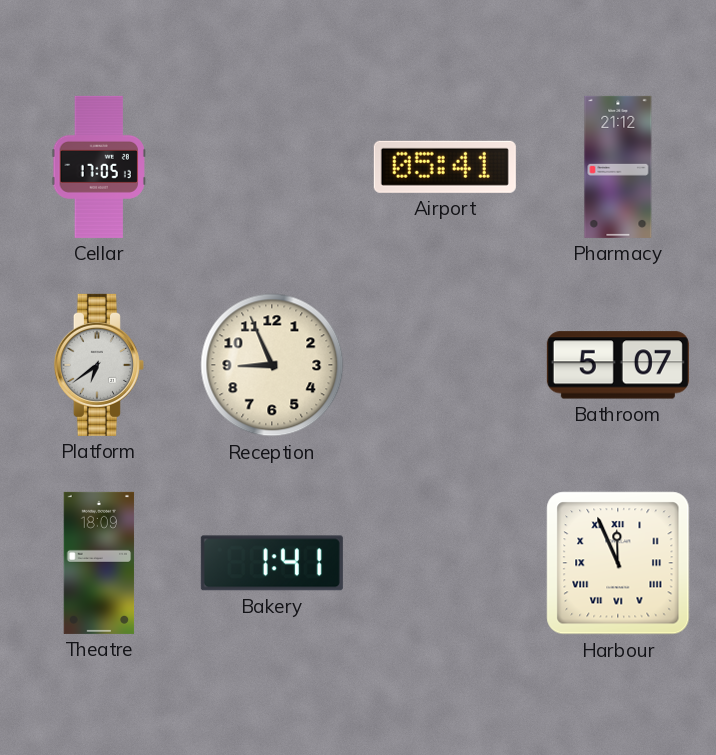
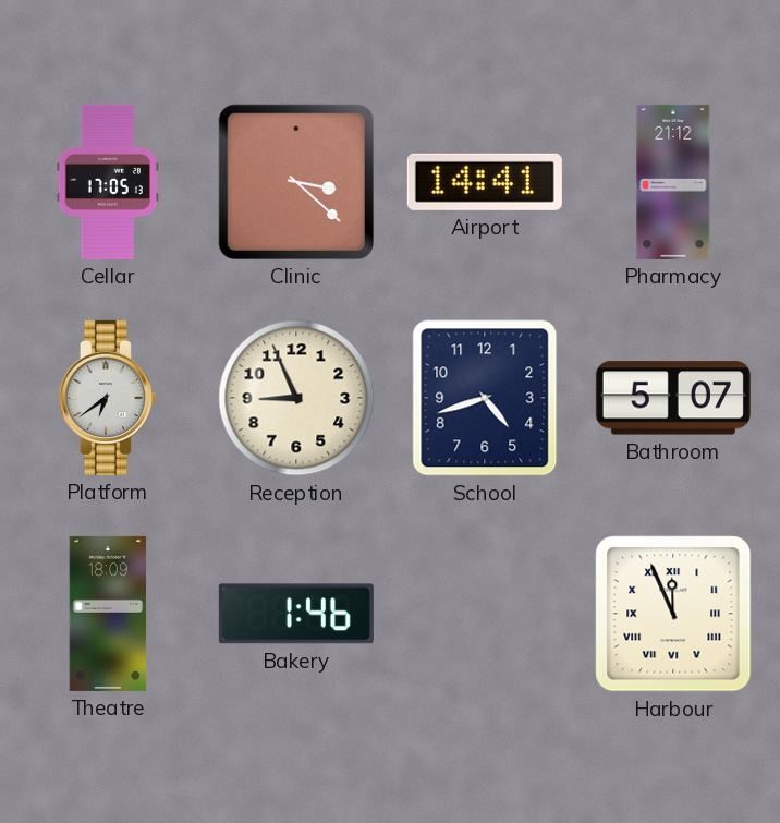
Clinic: none -> 3:22 (296, 182)
Airport: 05:41 -> 14:41 (485, 182)
School: none -> 4:42 (485, 398)
Bakery: 1:41 -> 1:46 (296, 614)
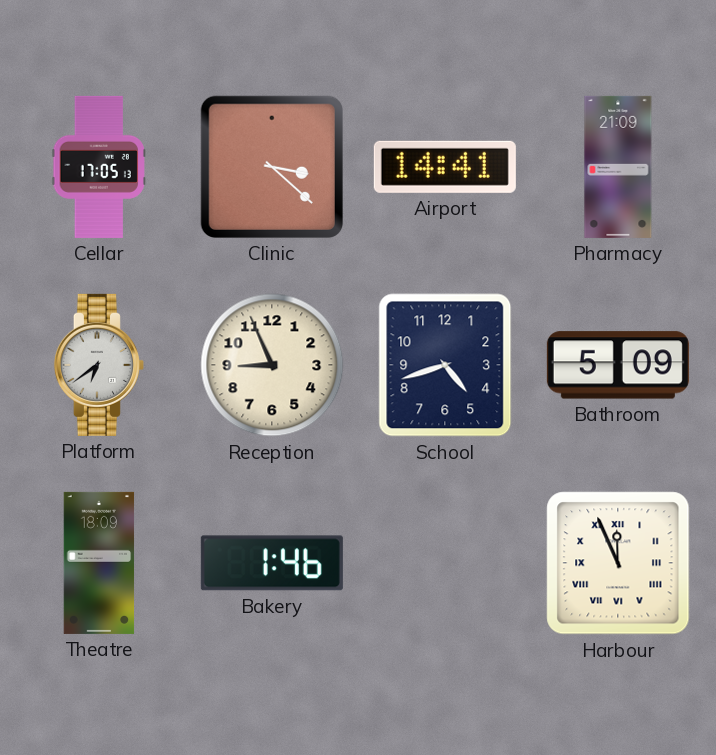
Pharmacy: 21:12 -> 21:09 (618, 167)
Bathroom: 5:07 -> 5:09 (618, 365)
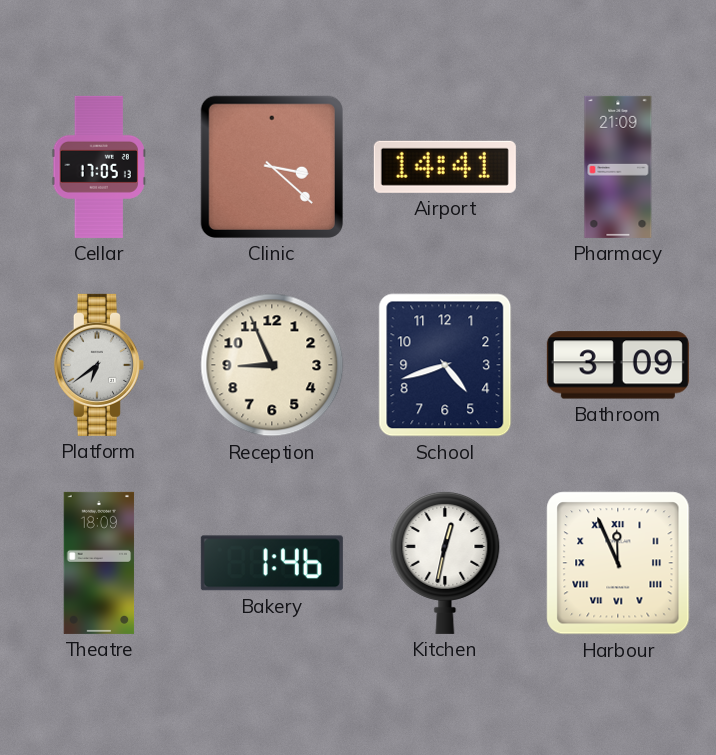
Bathroom: 5:09 -> 3:09 (618, 365)
Kitchen: none -> 12:32 (445, 562)
